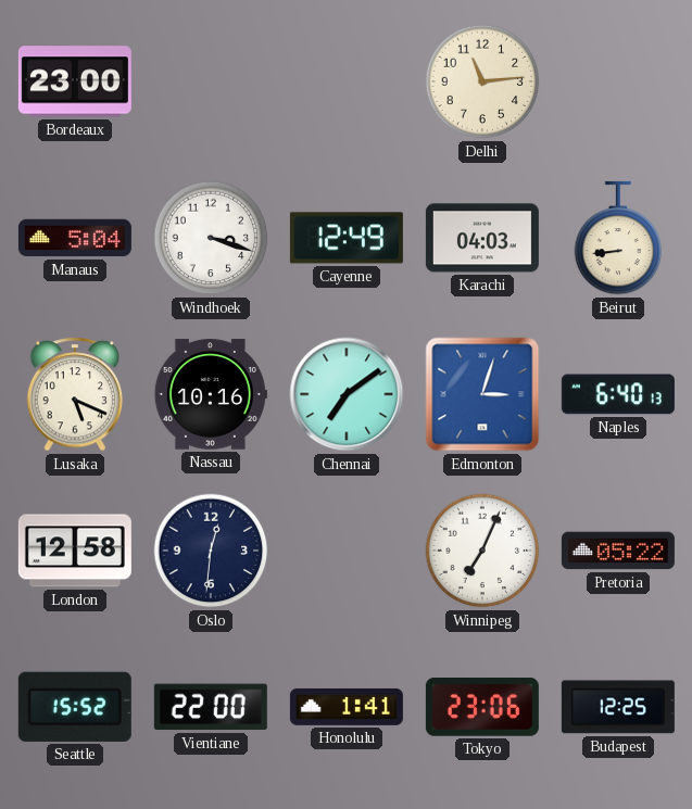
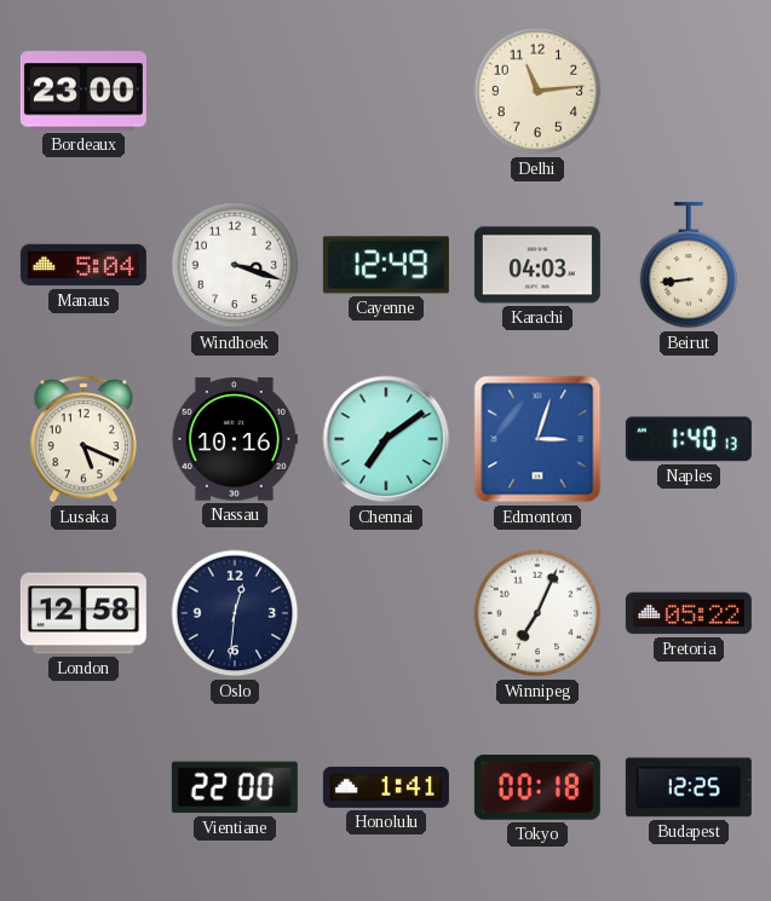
Naples: 6:40 -> 1:40 (689, 439)
Seattle: 15:52 -> none (75, 707)
Tokyo: 23:06 -> 00:18 (537, 789)
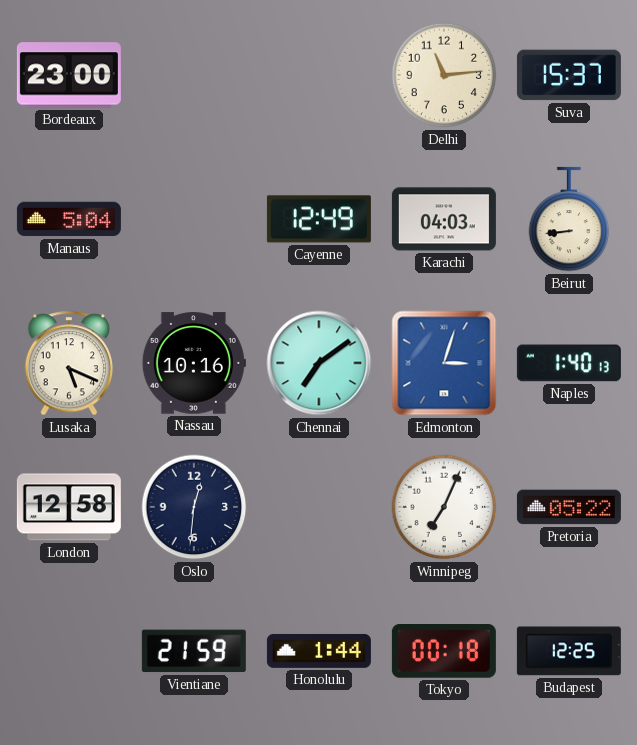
Suva: none -> 15:37 (569, 75)
Windhoek: 3:18 -> none (235, 265)
Vientiane: 22:00 -> 21:59 (194, 651)
Honolulu: 1:41 -> 1:44 (319, 651)
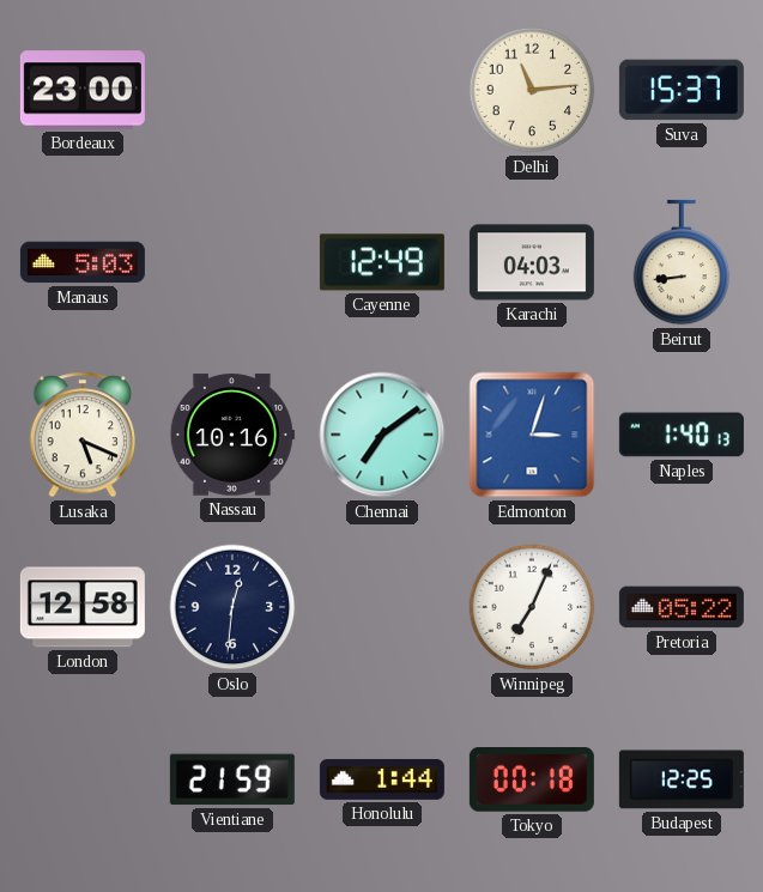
Manaus: 5:04 -> 5:03 (83, 262)
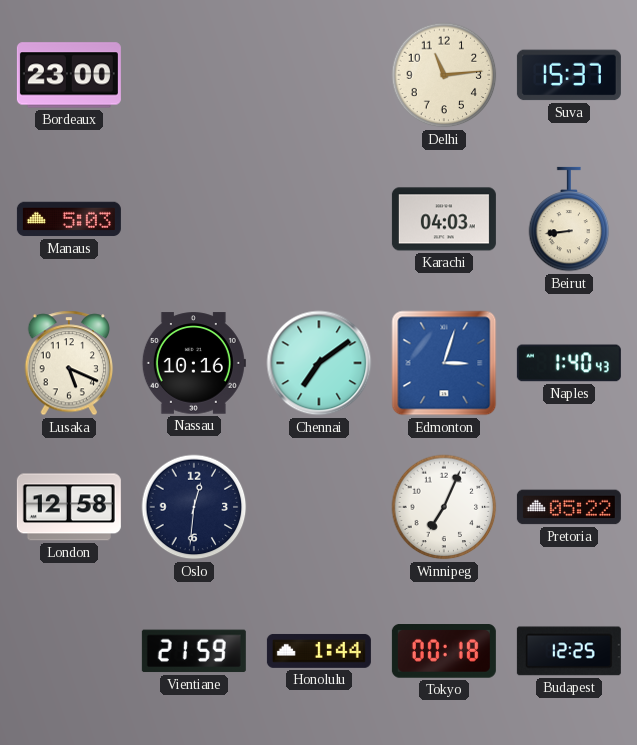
Cayenne: 12:49 -> none (382, 262)
Naples: 1:40:13 -> 1:40:43 (569, 363)
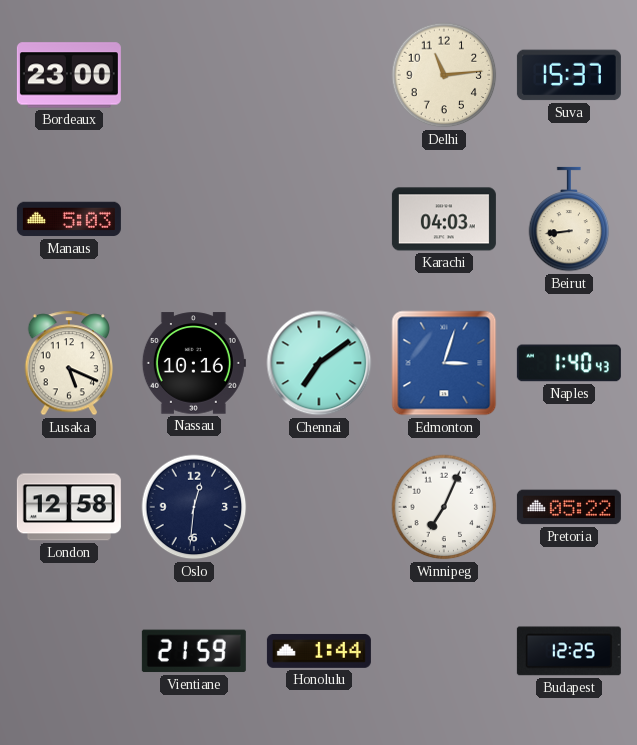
Tokyo: 00:18 -> none (444, 652)
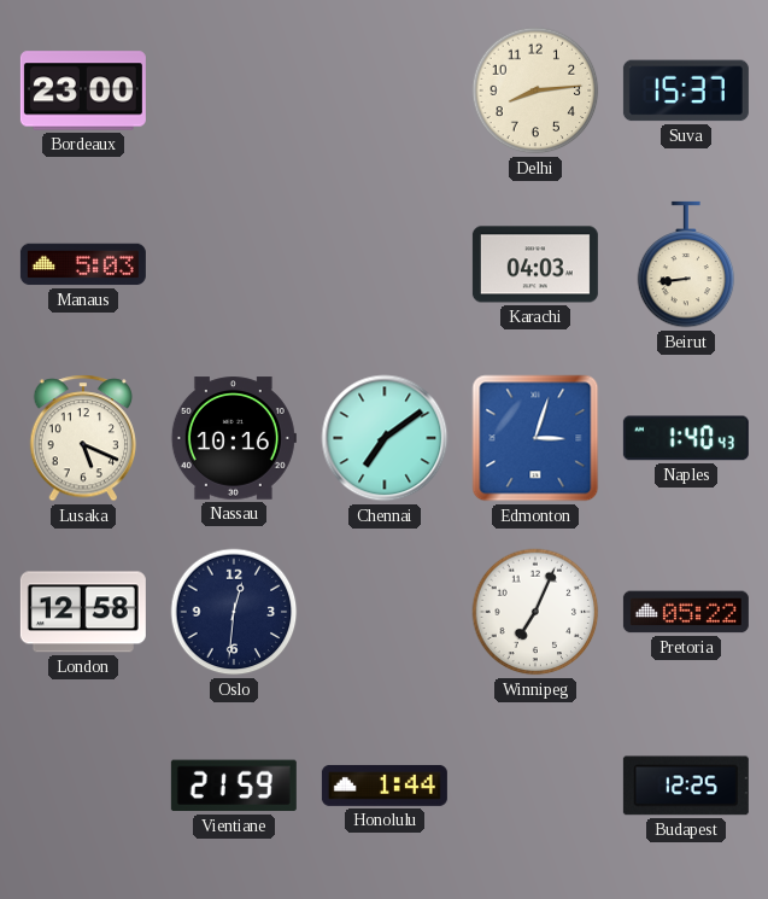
Delhi: 11:14 -> 8:14 (535, 91)
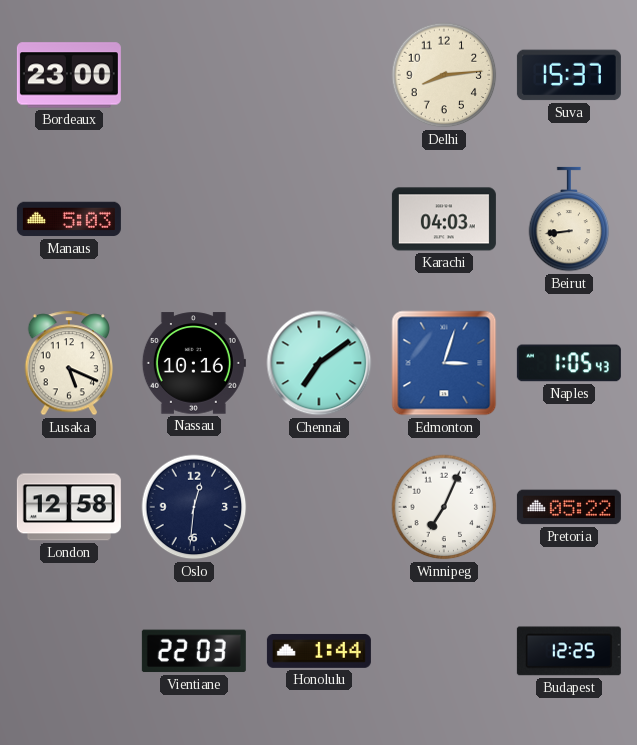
Naples: 1:40 -> 1:05 (569, 363)
Vientiane: 21:59 -> 22:03 (194, 651)
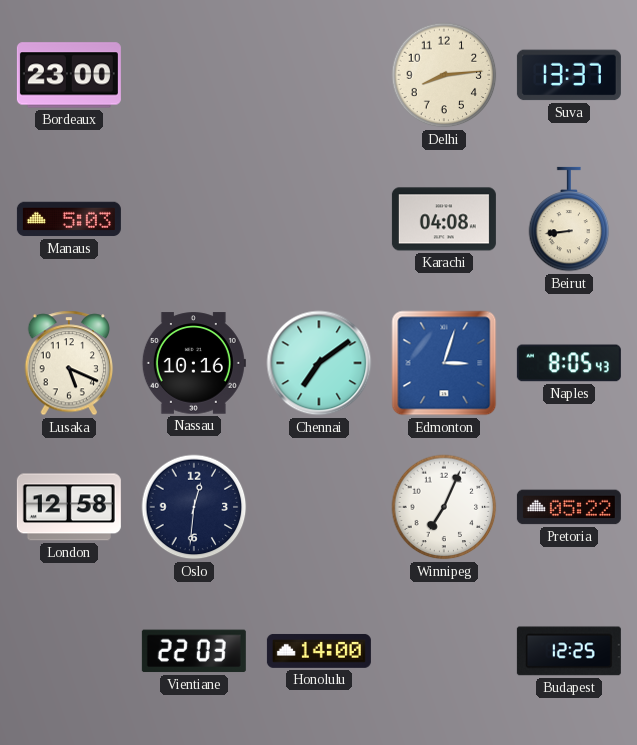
Suva: 15:37 -> 13:37 (569, 75)
Karachi: 04:03 -> 04:08 (444, 219)
Naples: 1:05 -> 8:05 (569, 363)
Honolulu: 1:44 -> 14:00 (319, 651)
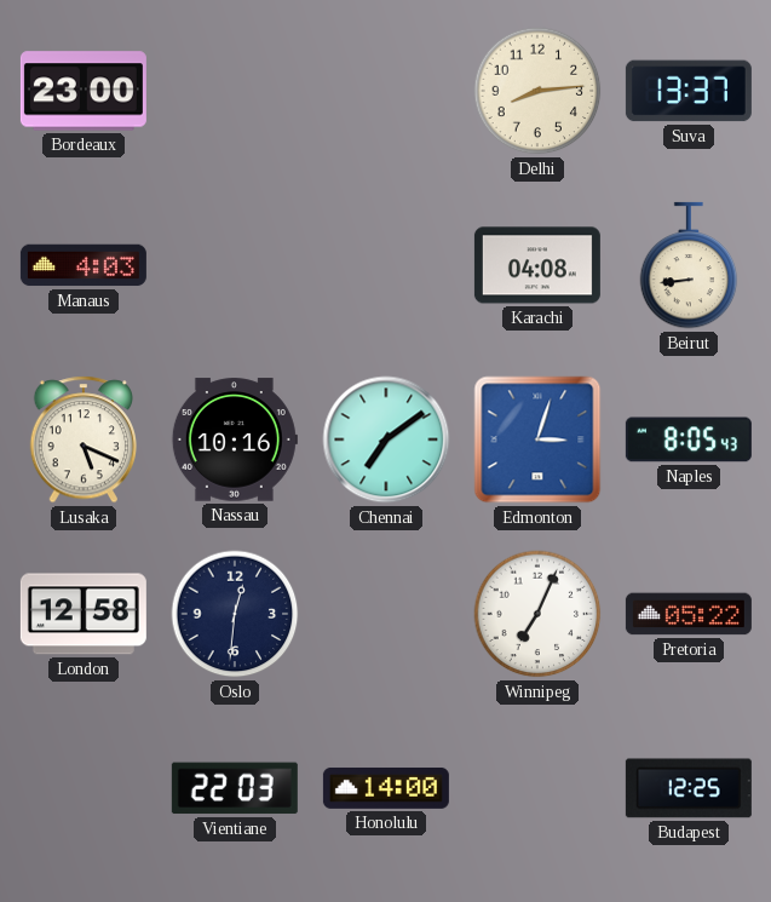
Manaus: 5:03 -> 4:03 (84, 265)
